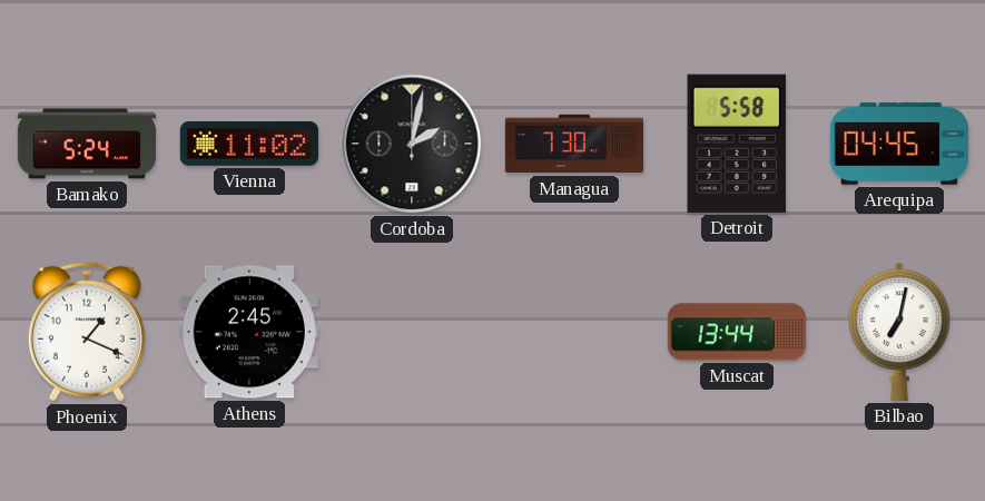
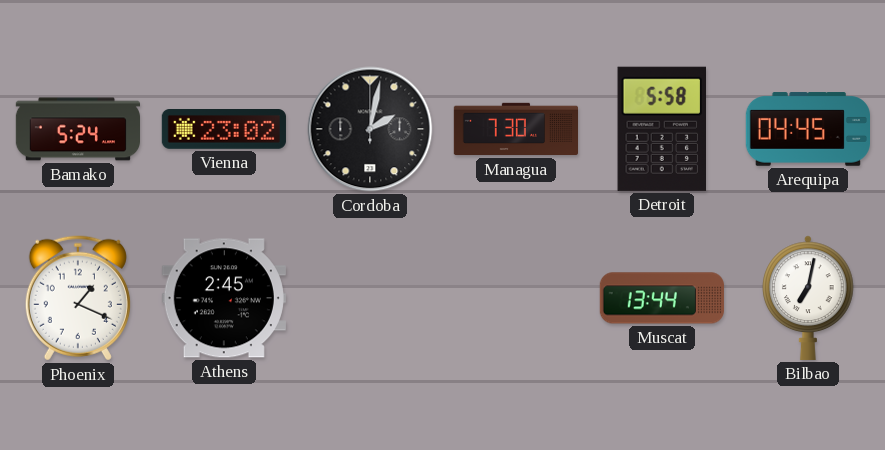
Vienna: 11:02 -> 23:02 (224, 130)
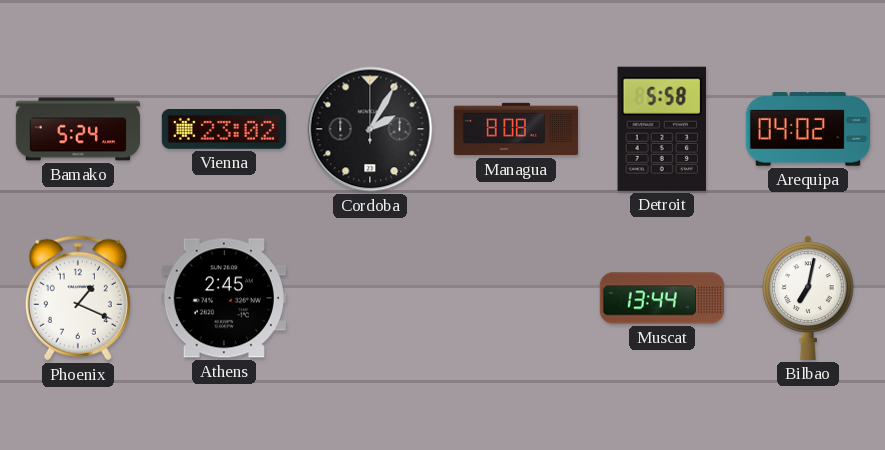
Cordoba: 2:02 -> 2:05 (370, 129)
Managua: 7:30 -> 8:08 (515, 129)
Arequipa: 04:45 -> 04:02 (807, 129)
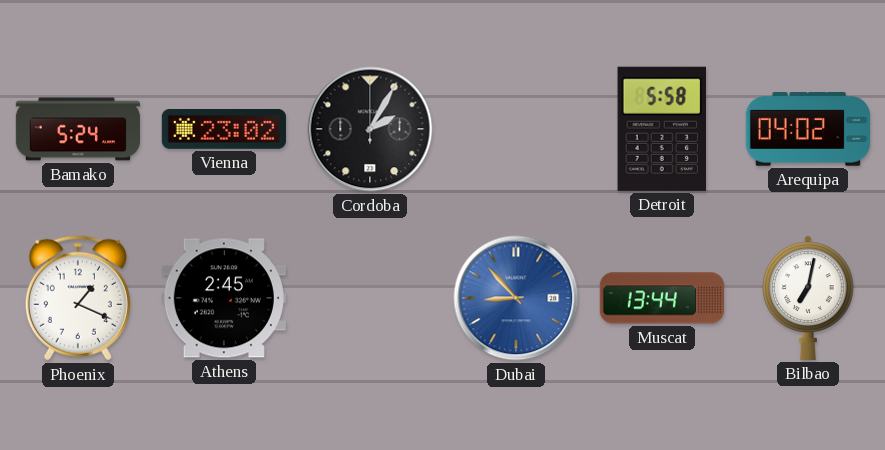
Managua: 8:08 -> none (515, 129)
Dubai: none -> 8:53 (516, 298)
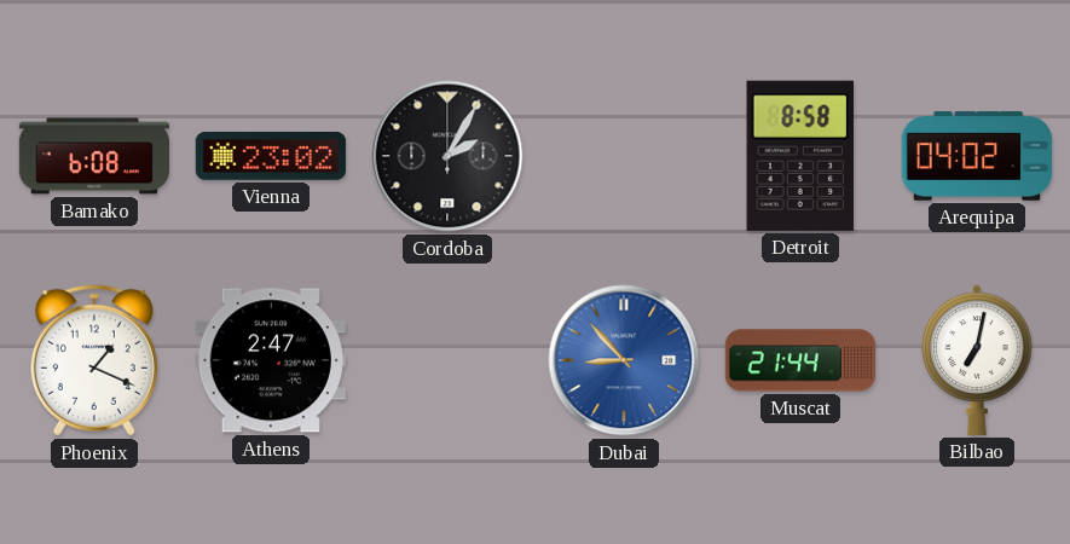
Bamako: 5:24 -> 6:08 (93, 156)
Detroit: 5:58 -> 8:58 (800, 156)
Athens: 2:45 -> 2:47 (271, 360)
Muscat: 13:44 -> 21:44 (800, 360)
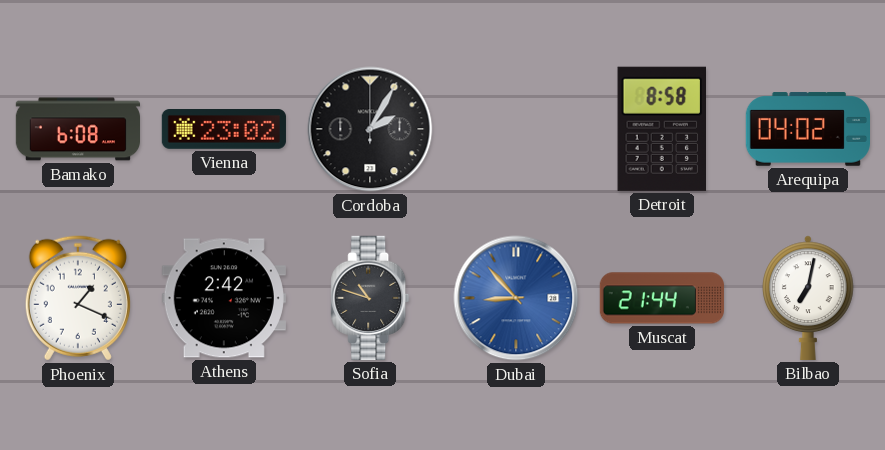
Athens: 2:47 -> 2:42 (224, 298)
Sofia: none -> 10:48 (370, 298)
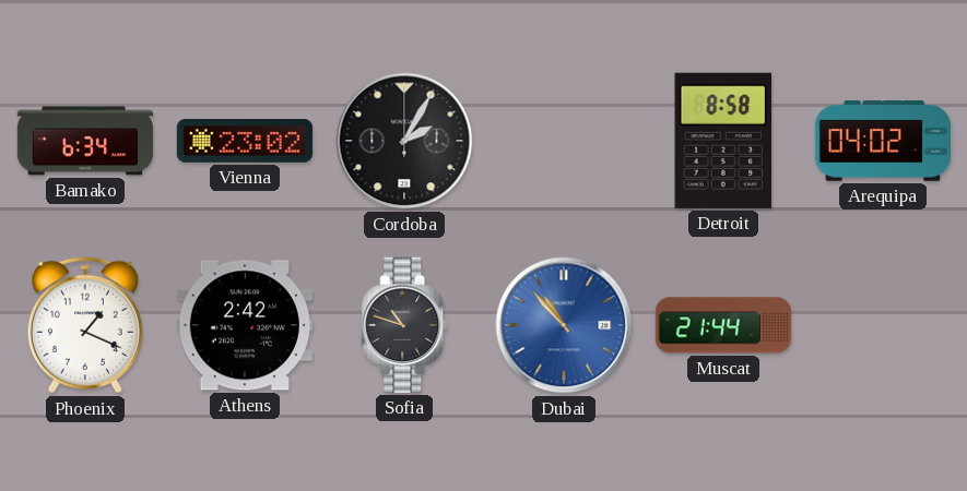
Bamako: 6:08 -> 6:34 (84, 141)
Dubai: 8:53 -> 10:53 (564, 325)
Bilbao: 7:02 -> none (809, 298)
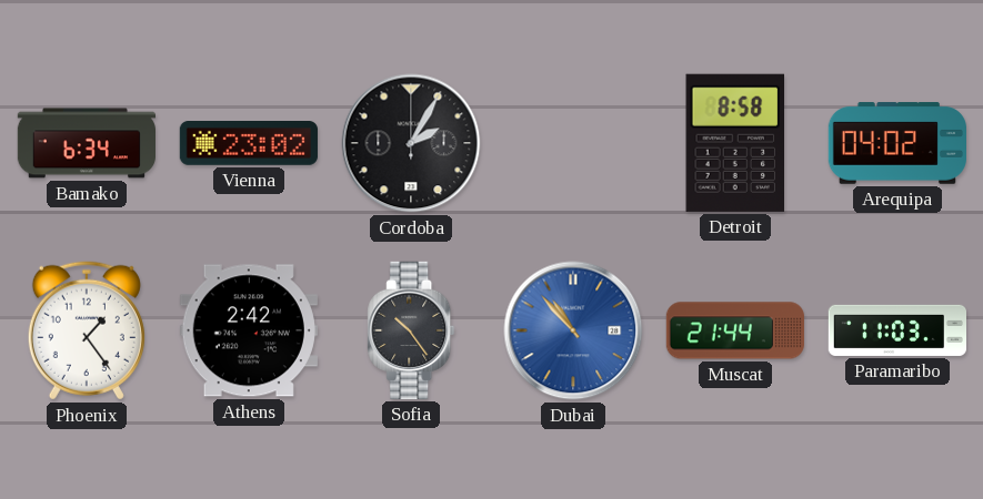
Phoenix: 1:19 -> 1:24 (87, 330)
Sofia: 10:48 -> 10:24 (411, 330)
Paramaribo: none -> 11:03 (896, 330)
